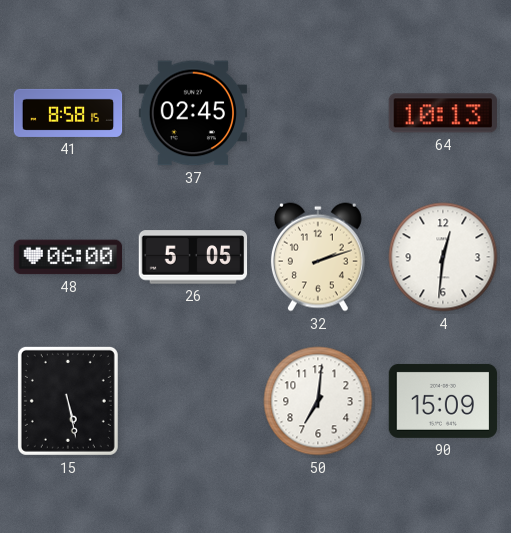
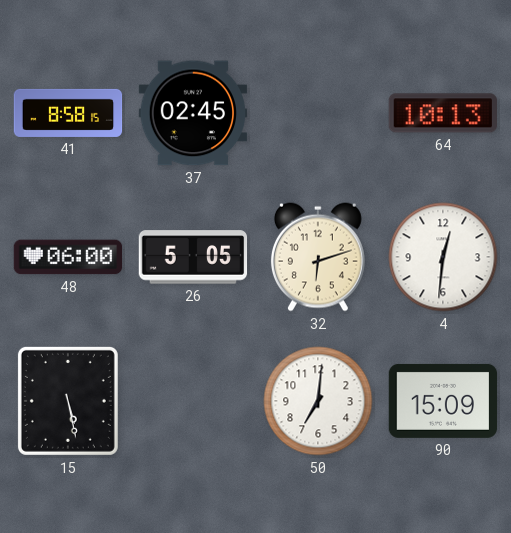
32: 2:12 -> 6:12 (318, 257)
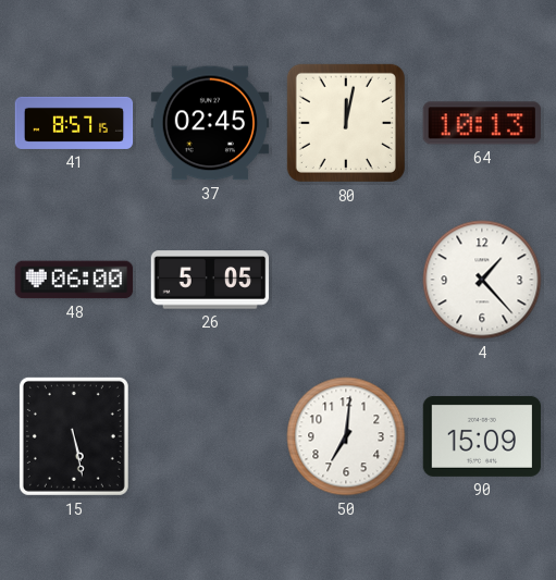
41: 8:58 -> 8:57 (74, 123)
80: none -> 12:02 (346, 123)
32: 6:12 -> none (318, 257)
4: 12:31 -> 1:23 (482, 280)
